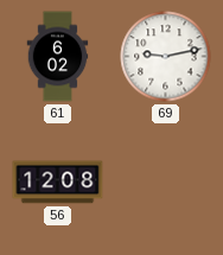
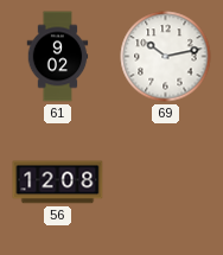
61: 6:02 -> 9:02 (58, 57)
69: 9:13 -> 10:13 (166, 57)
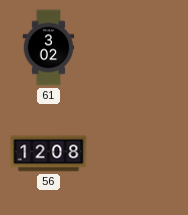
61: 9:02 -> 3:02 (49, 48)
69: 10:13 -> none (166, 57)
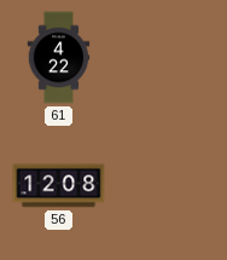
61: 3:02 -> 4:22 (59, 58)
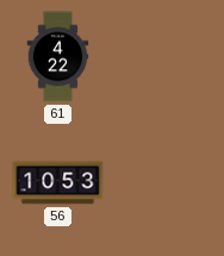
56: 12:08 -> 10:53 (58, 183)
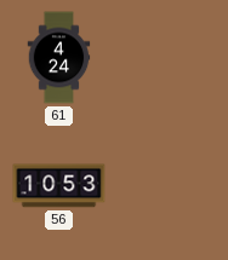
61: 4:22 -> 4:24 (59, 58)
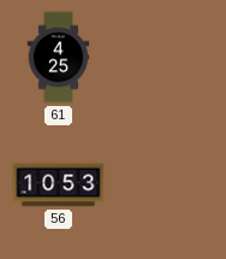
61: 4:24 -> 4:25 (59, 58)
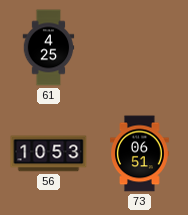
73: none -> 06:51 (140, 154)
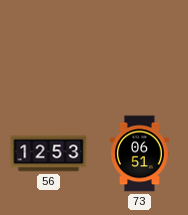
61: 4:25 -> none (49, 48)
56: 10:53 -> 12:53 (49, 154)
